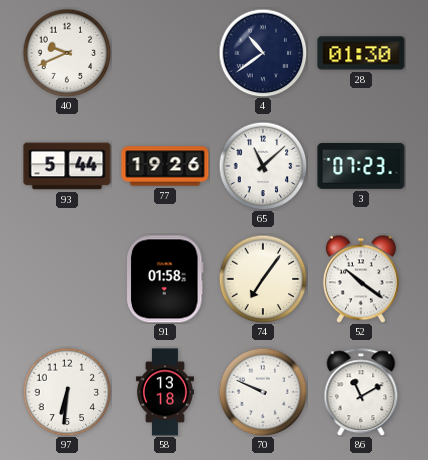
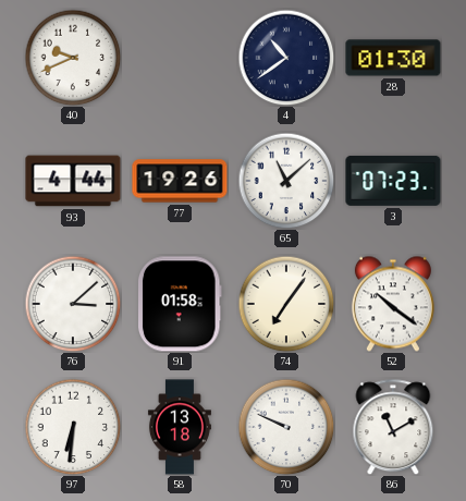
93: 5:44 -> 4:44 (73, 181)
76: none -> 3:08 (73, 304)
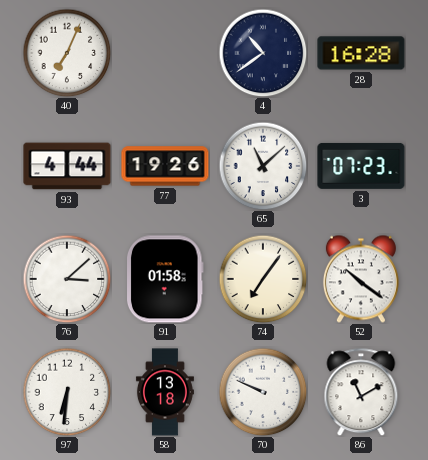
40: 9:41 -> 7:04 (67, 53)
28: 01:30 -> 16:28 (361, 53)
